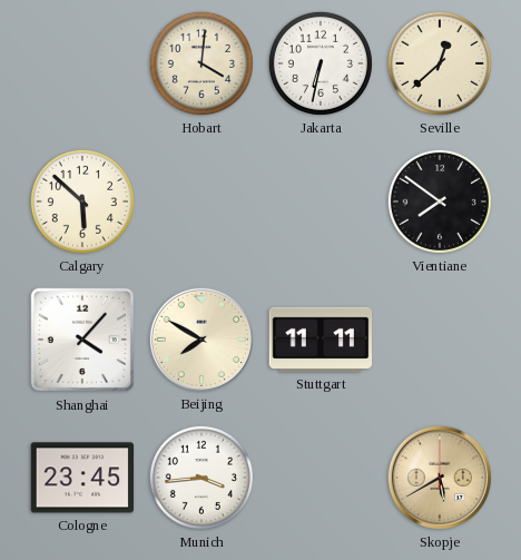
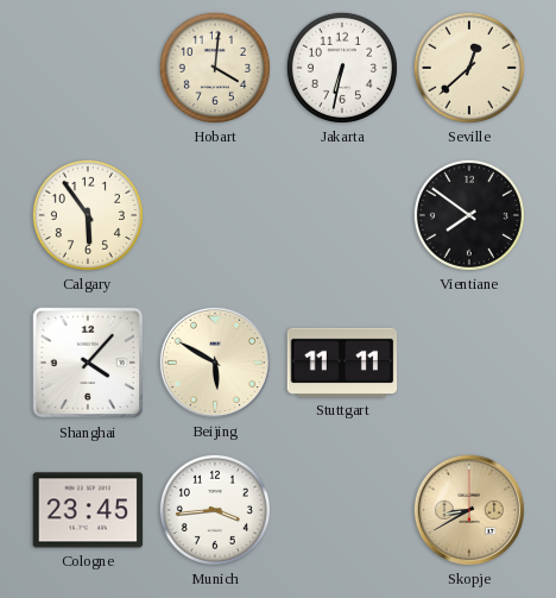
Calgary: 5:52 -> 5:54 (88, 215)
Beijing: 7:50 -> 5:50 (215, 363)
Skopje: 5:40 -> 8:40 (469, 510)
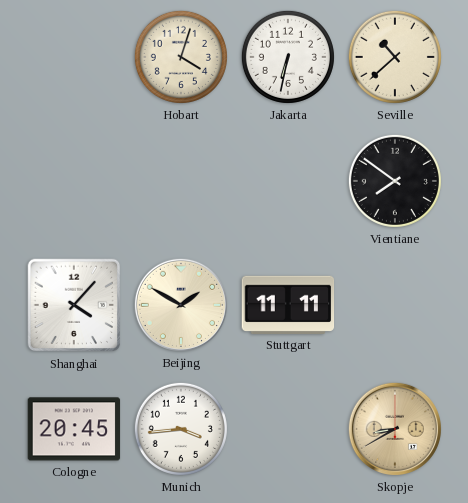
Hobart: 4:01 -> 4:03 (181, 57)
Seville: 12:38 -> 10:38 (395, 57)
Calgary: 5:54 -> none (88, 215)
Beijing: 5:50 -> 1:50 (181, 305)
Cologne: 23:45 -> 20:45 (74, 429)
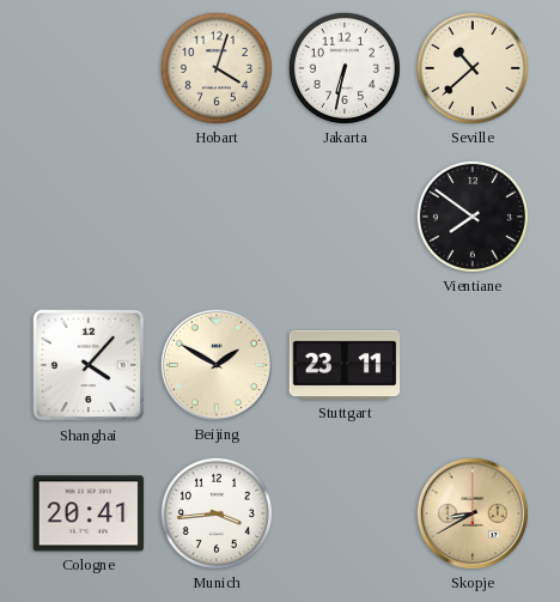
Stuttgart: 11:11 -> 23:11 (345, 365)
Cologne: 20:45 -> 20:41 (89, 513)
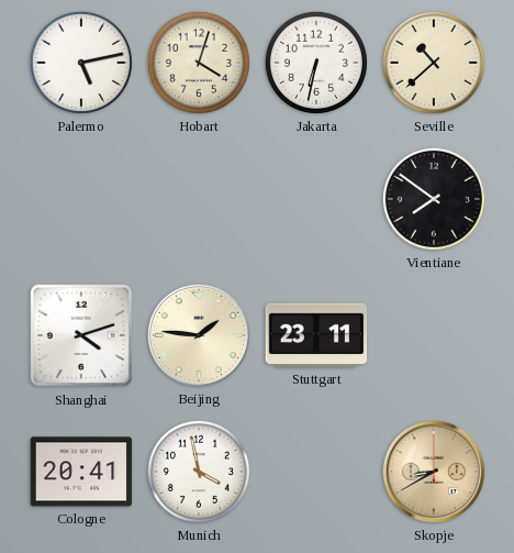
Palermo: none -> 5:13 (81, 63)
Shanghai: 4:07 -> 4:12 (81, 335)
Beijing: 1:50 -> 1:46 (199, 335)
Munich: 3:44 -> 3:58 (199, 472)
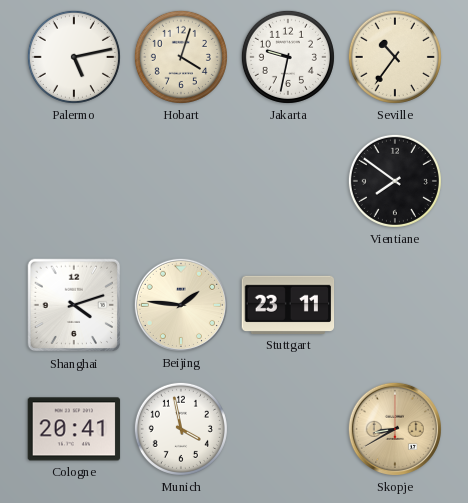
Jakarta: 6:32 -> 9:32 (288, 57)
Seville: 10:38 -> 10:36 (395, 57)
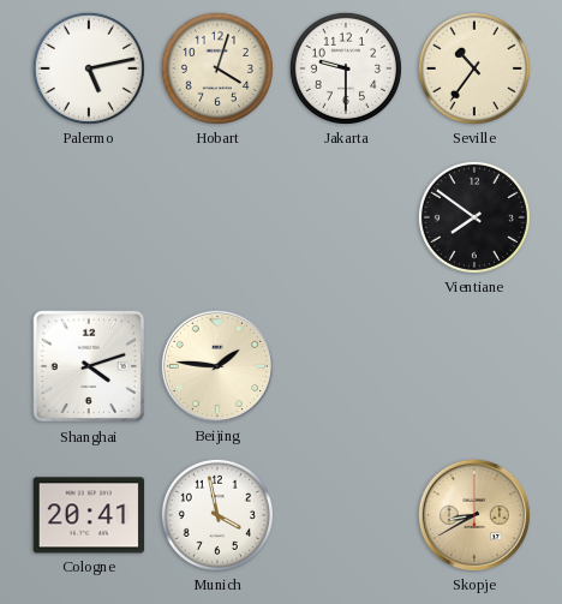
Jakarta: 9:32 -> 9:30 (346, 68)
Stuttgart: 23:11 -> none (288, 305)
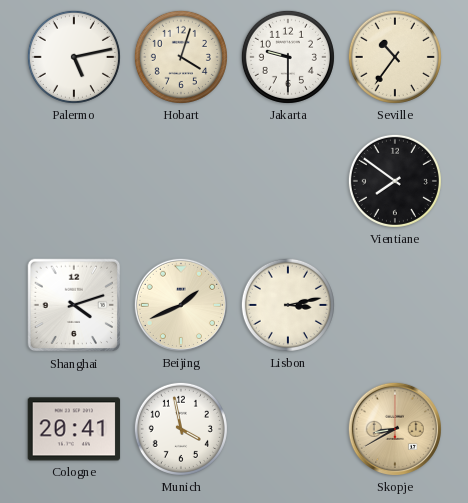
Beijing: 1:46 -> 1:41 (181, 305)
Lisbon: none -> 3:13 (288, 305)
